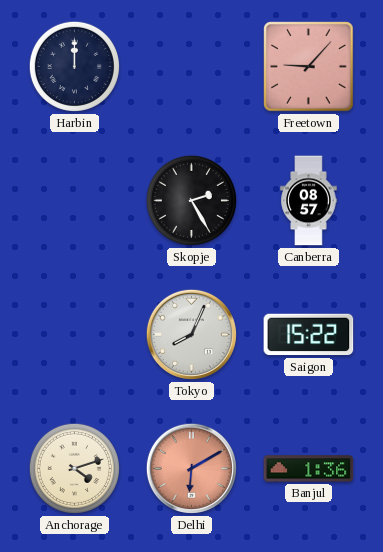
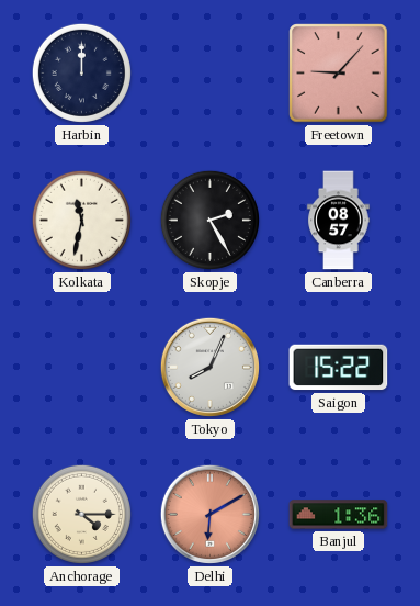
Kolkata: none -> 11:32 (81, 220)
Anchorage: 4:12 -> 4:15 (81, 514)
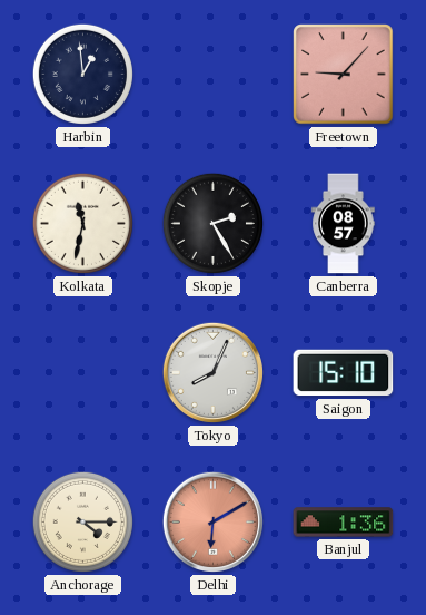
Harbin: 12:00 -> 12:59 (82, 74)
Saigon: 15:22 -> 15:10 (344, 373)
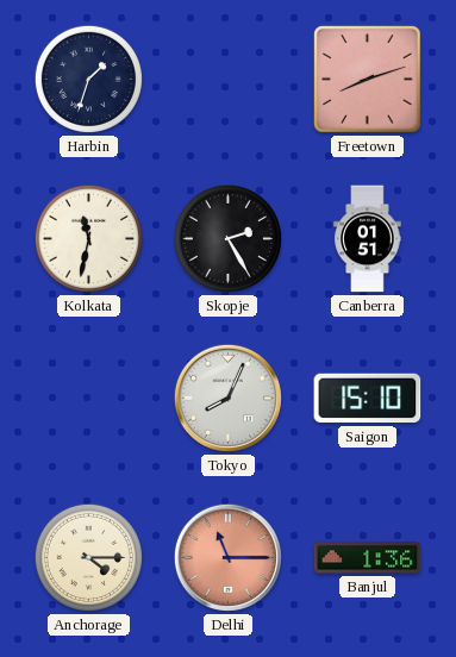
Harbin: 12:59 -> 1:33 (88, 79)
Freetown: 9:07 -> 8:12 (368, 80)
Canberra: 08:57 -> 01:51 (368, 239)
Delhi: 6:10 -> 11:15 (227, 557)
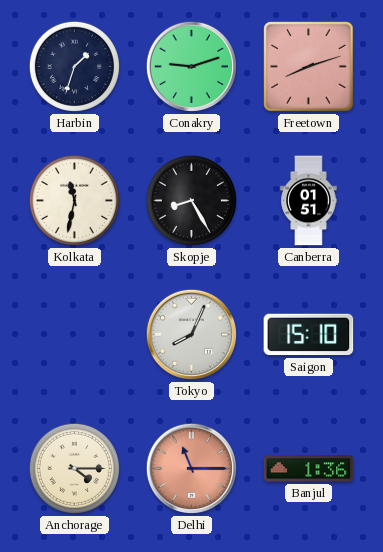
Conakry: none -> 9:12 (191, 66)
Skopje: 2:25 -> 8:25 (191, 200)
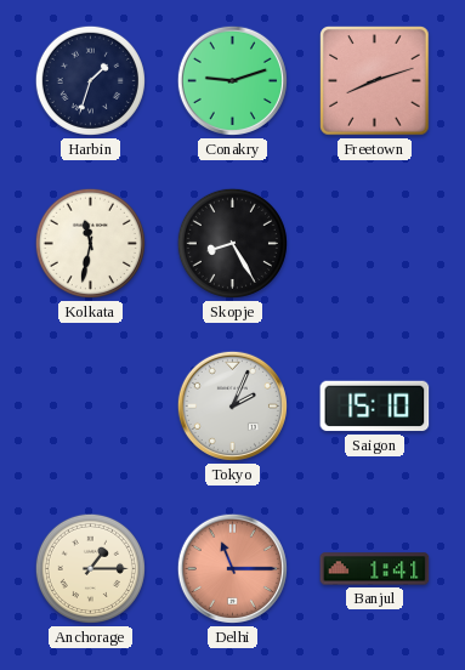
Canberra: 01:51 -> none (309, 201)
Tokyo: 8:04 -> 2:04 (232, 405)
Anchorage: 4:15 -> 1:15 (90, 568)
Banjul: 1:36 -> 1:41 (375, 569)
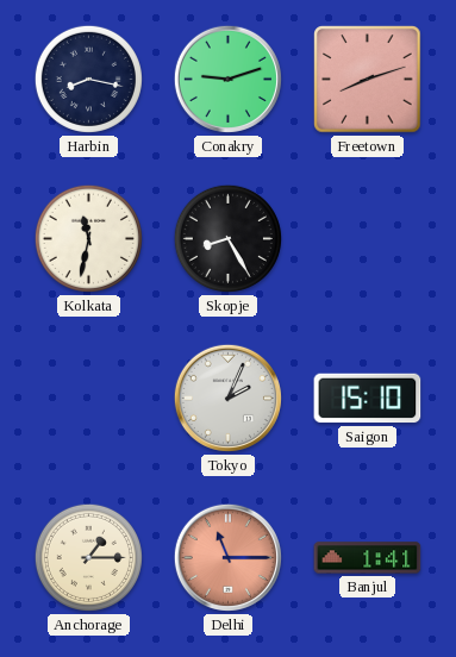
Harbin: 1:33 -> 8:17 (88, 79)
